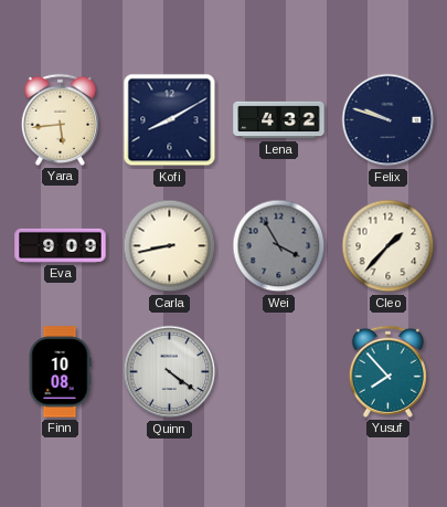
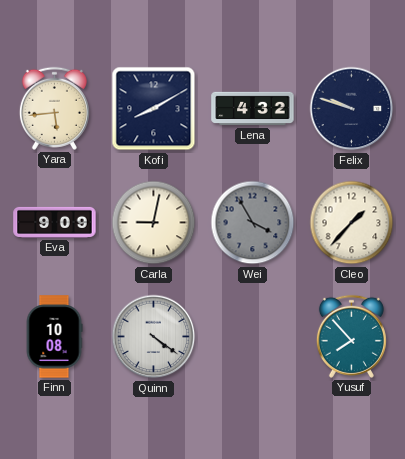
Carla: 8:43 -> 9:02 (154, 223)
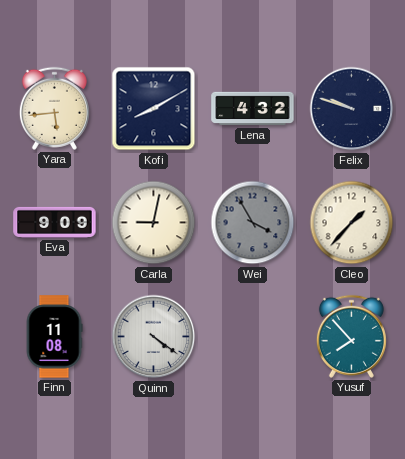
Finn: 10:08 -> 11:08 (54, 337)
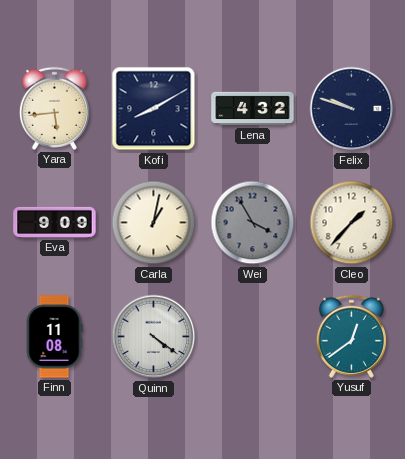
Carla: 9:02 -> 1:02 (154, 223)
Yusuf: 7:53 -> 12:39 (351, 336)
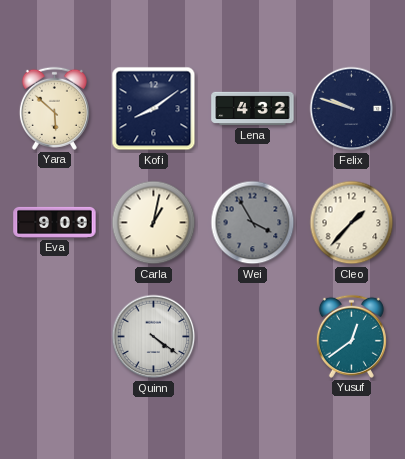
Yara: 5:44 -> 5:52 (54, 108)
Kofi: 8:10 -> 8:09 (154, 109)
Finn: 11:08 -> none (54, 337)
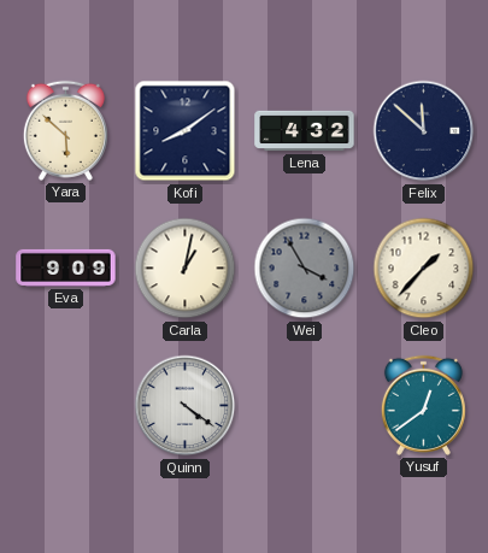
Felix: 9:48 -> 11:52 (424, 131)
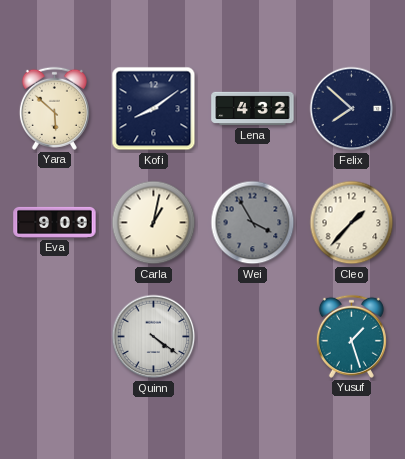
Felix: 11:52 -> 7:52 (352, 109)
Yusuf: 12:39 -> 1:27 (351, 336)
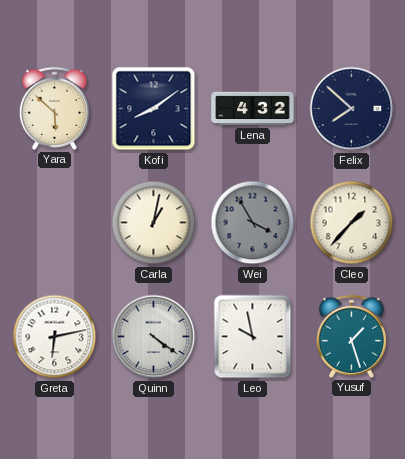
Eva: 9:09 -> none (55, 222)
Greta: none -> 6:13 (55, 337)
Leo: none -> 9:58 (253, 337)
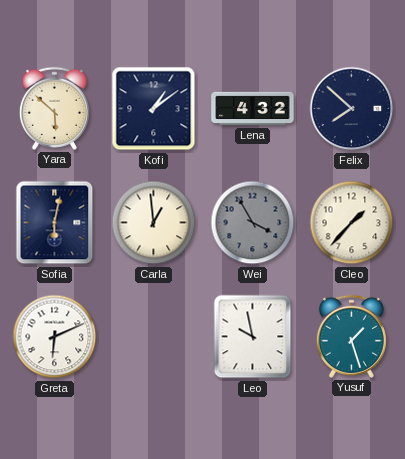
Kofi: 8:09 -> 1:09 (154, 109)
Sofia: none -> 6:02 (55, 223)
Carla: 1:02 -> 12:59 (154, 223)
Greta: 6:13 -> 6:11 (55, 337)
Quinn: 4:21 -> none (154, 337)
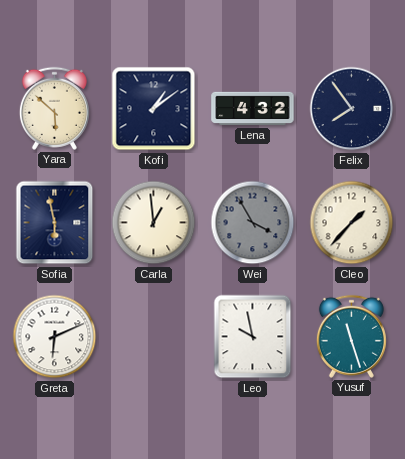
Felix: 7:52 -> 7:54 (352, 109)
Sofia: 6:02 -> 5:58 (55, 223)
Yusuf: 1:27 -> 11:27 (351, 336)
